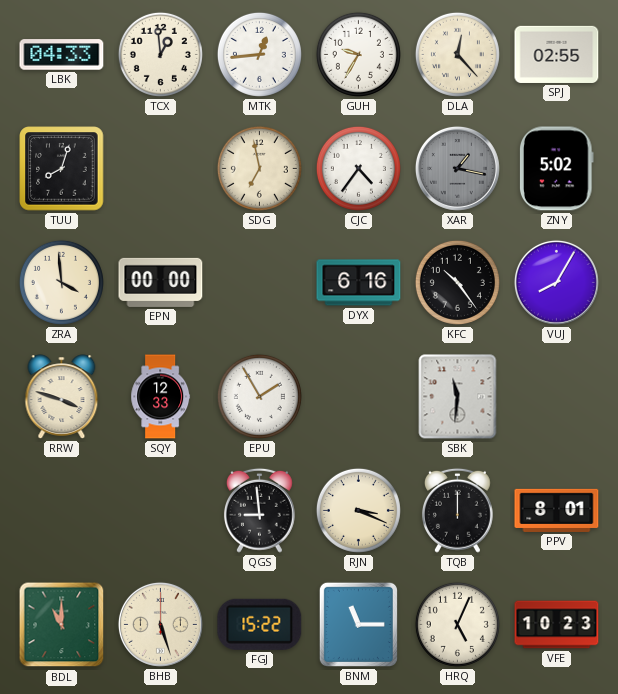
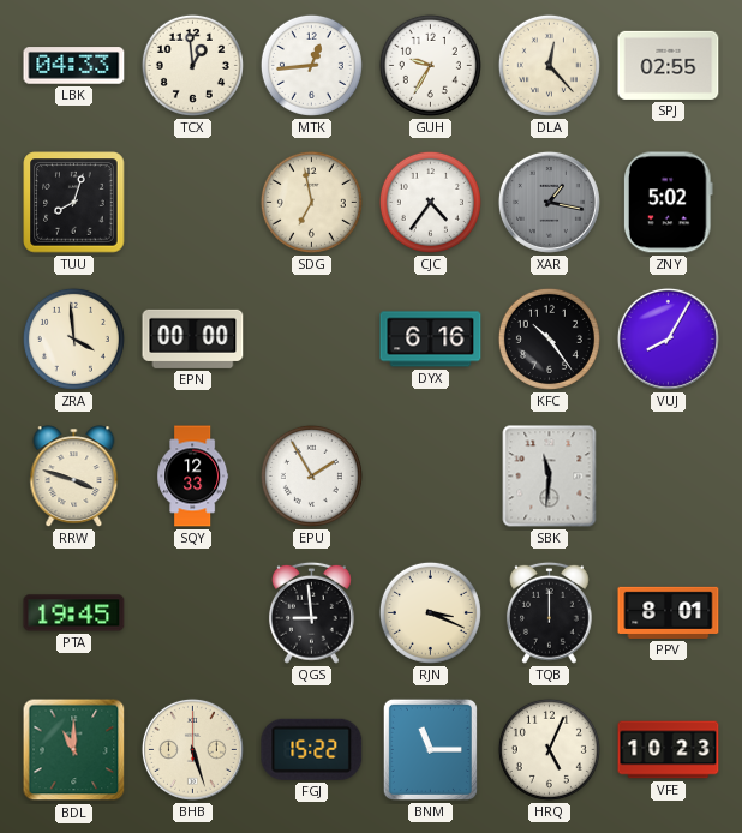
PTA: none -> 19:45 (74, 613)
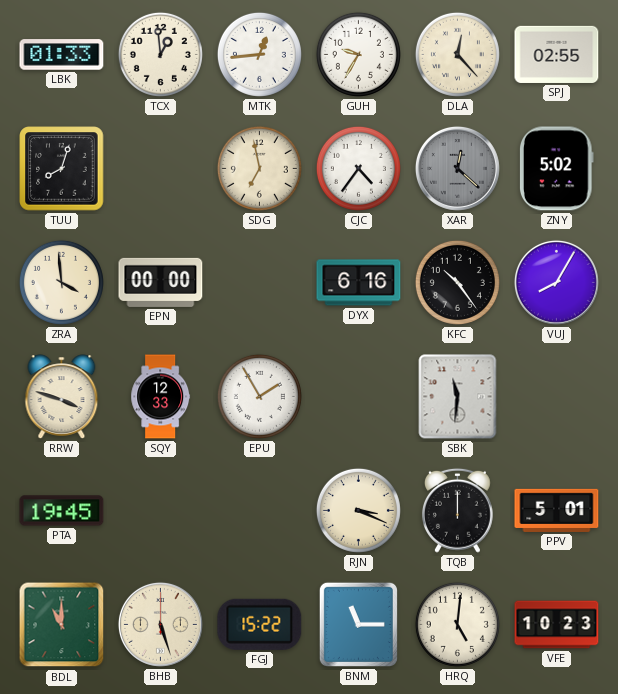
LBK: 04:33 -> 01:33 (62, 55)
XAR: 1:17 -> 12:22 (457, 168)
QGS: 8:59 -> none (312, 612)
PPV: 8:01 -> 5:01 (557, 510)
HRQ: 5:04 -> 5:01 (457, 624)
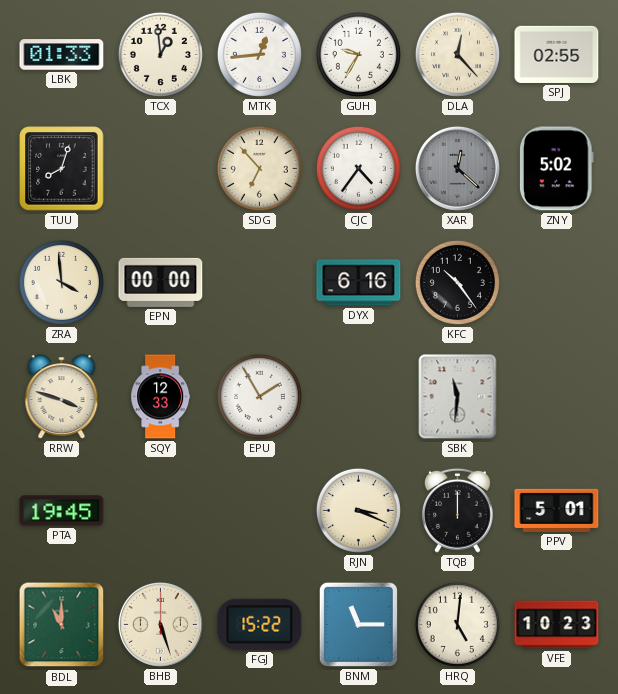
SDG: 6:58 -> 6:53 (259, 168)
VUJ: 8:05 -> none (556, 282)
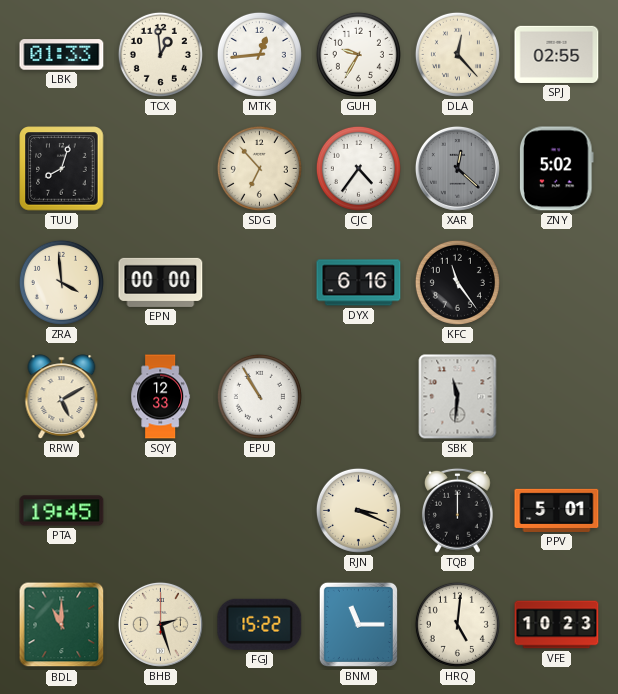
KFC: 10:24 -> 11:24 (457, 282)
RRW: 3:48 -> 5:10 (62, 397)
EPU: 1:55 -> 10:55 (259, 396)
BHB: 5:27 -> 2:27 (160, 624)
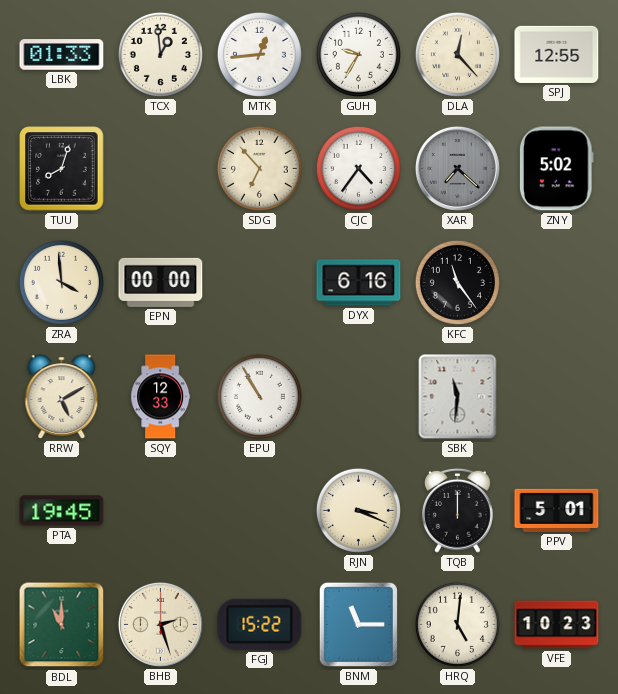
SPJ: 02:55 -> 12:55 (557, 54)
XAR: 12:22 -> 7:22 (457, 168)
